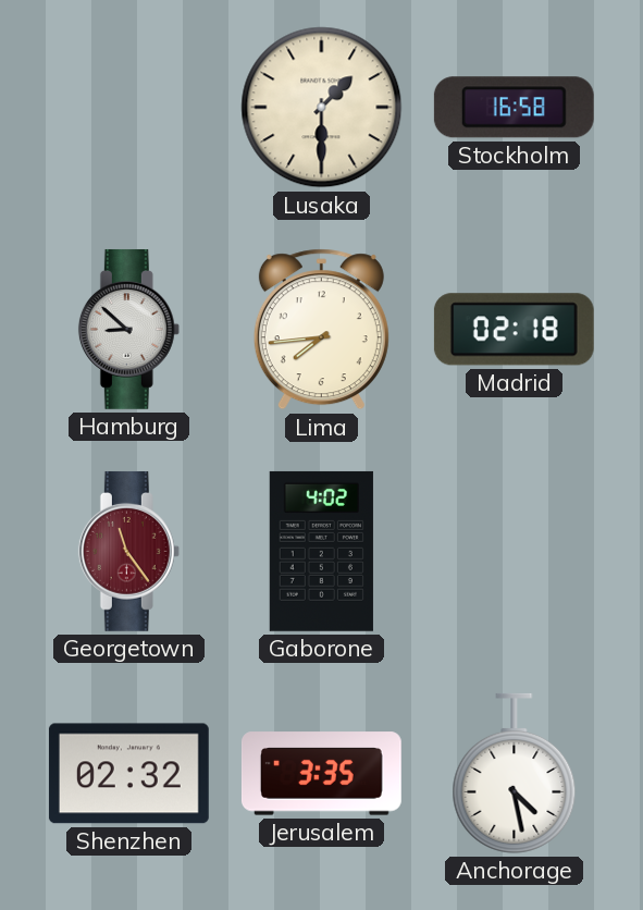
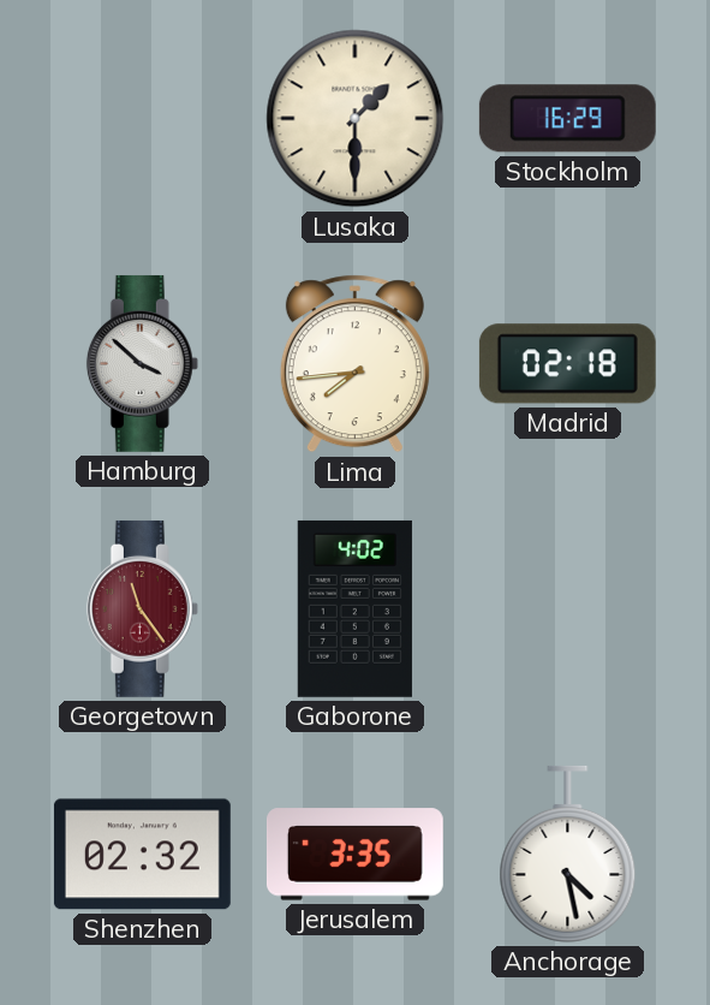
Stockholm: 16:58 -> 16:29 (567, 119)
Hamburg: 8:52 -> 3:52 (142, 363)
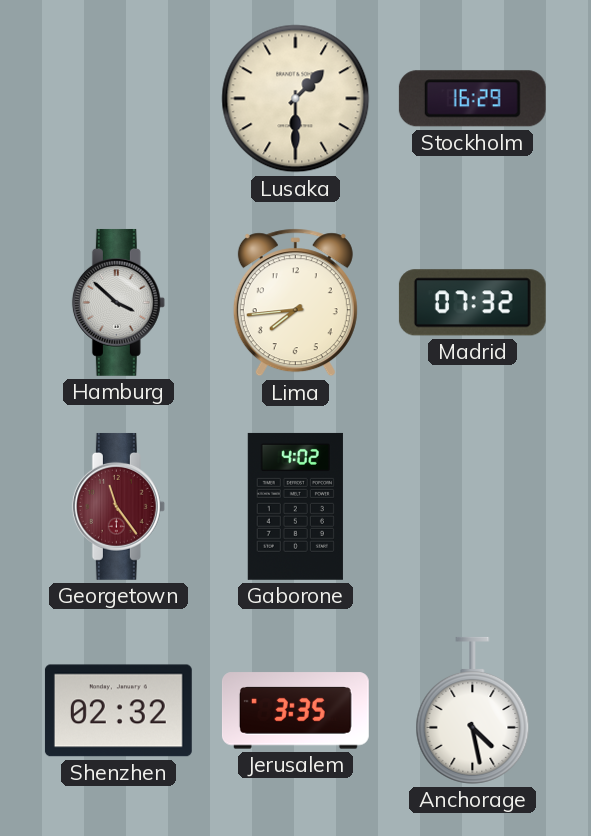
Madrid: 02:18 -> 07:32 (472, 303)
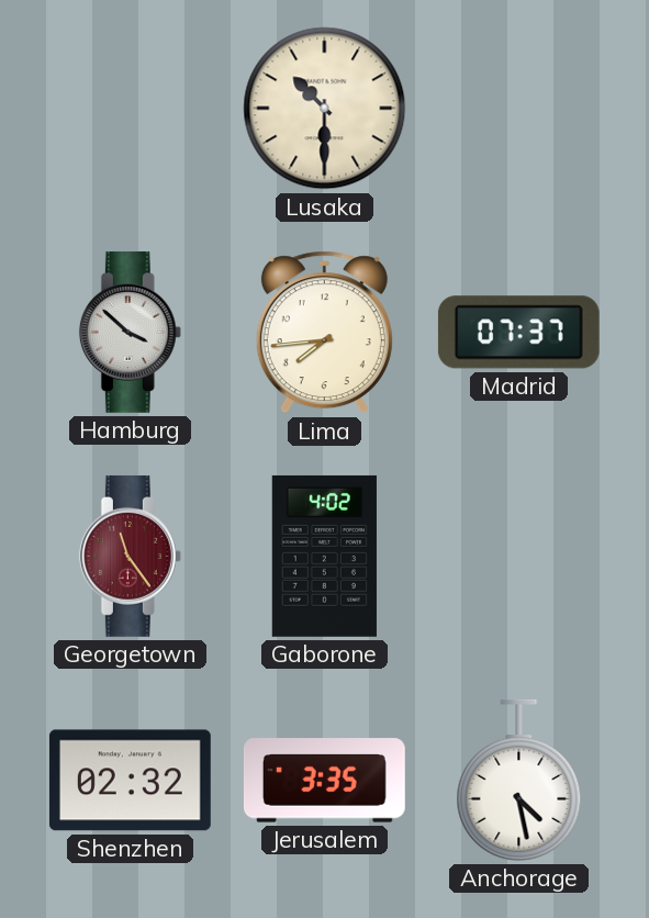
Lusaka: 1:30 -> 10:30 (325, 109)
Stockholm: 16:29 -> none (472, 99)
Madrid: 07:32 -> 07:37 (518, 333)
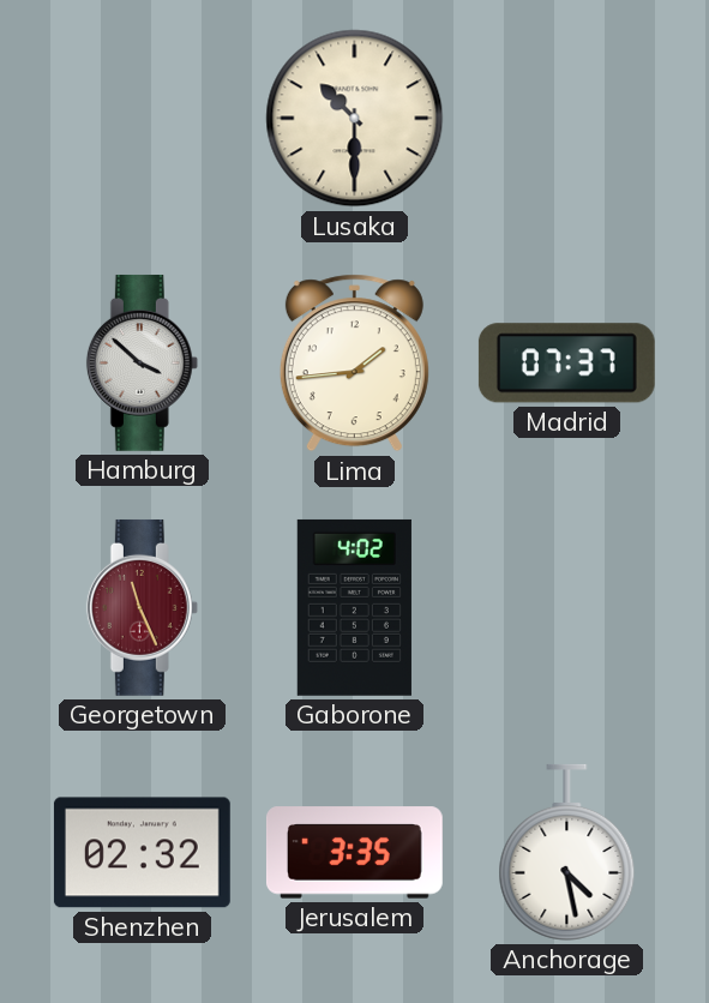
Lima: 7:44 -> 1:44 (354, 364)
Georgetown: 11:24 -> 11:26 (142, 607)
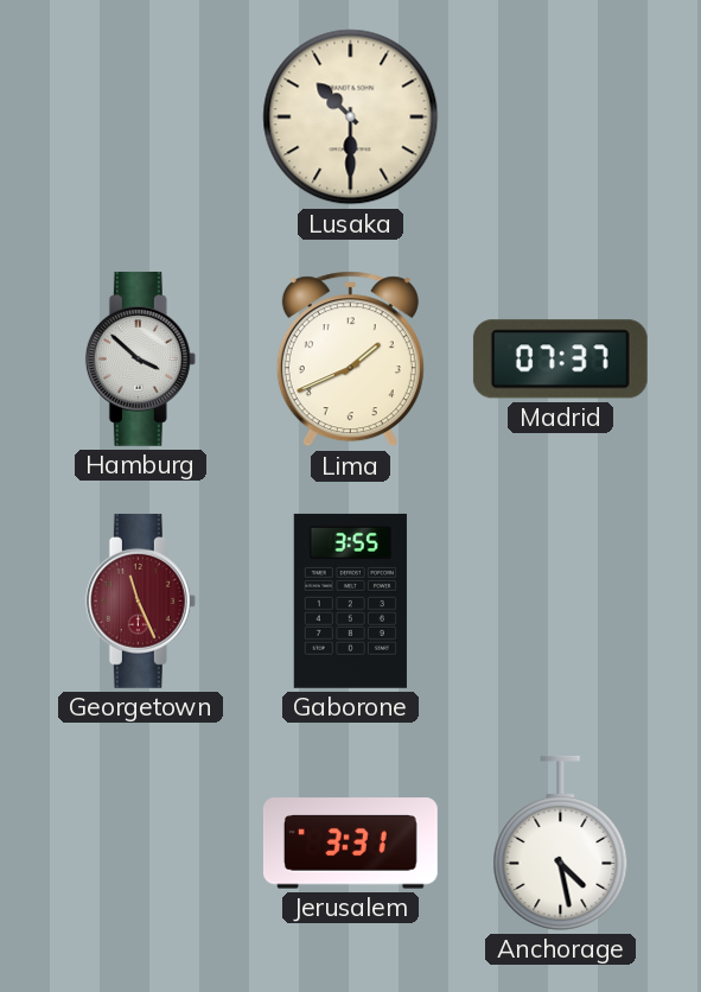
Lima: 1:44 -> 1:41 (350, 360)
Gaborone: 4:02 -> 3:55 (350, 600)
Shenzhen: 02:32 -> none (142, 853)
Jerusalem: 3:35 -> 3:31 (350, 844)
